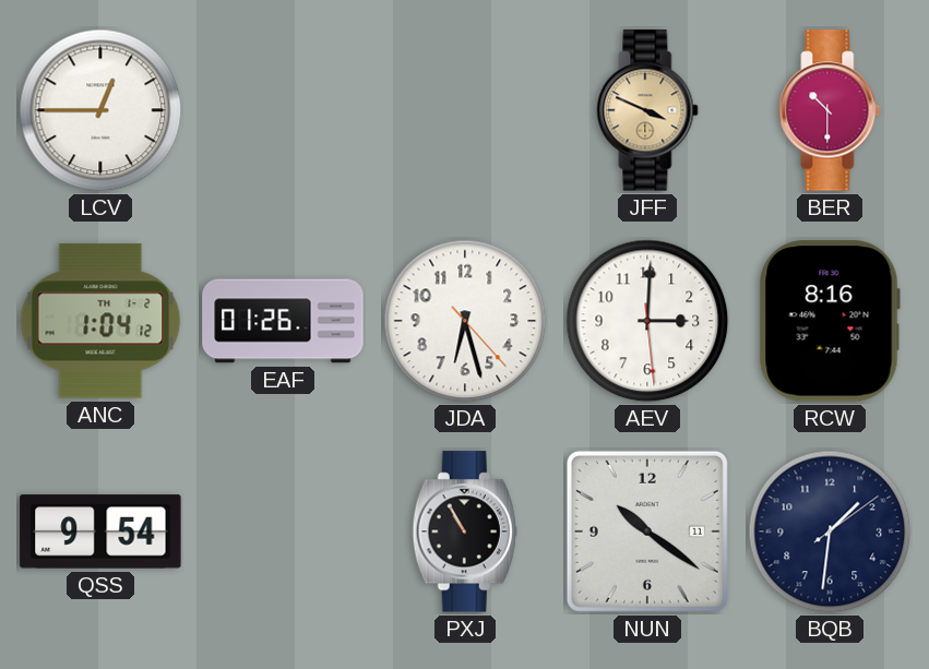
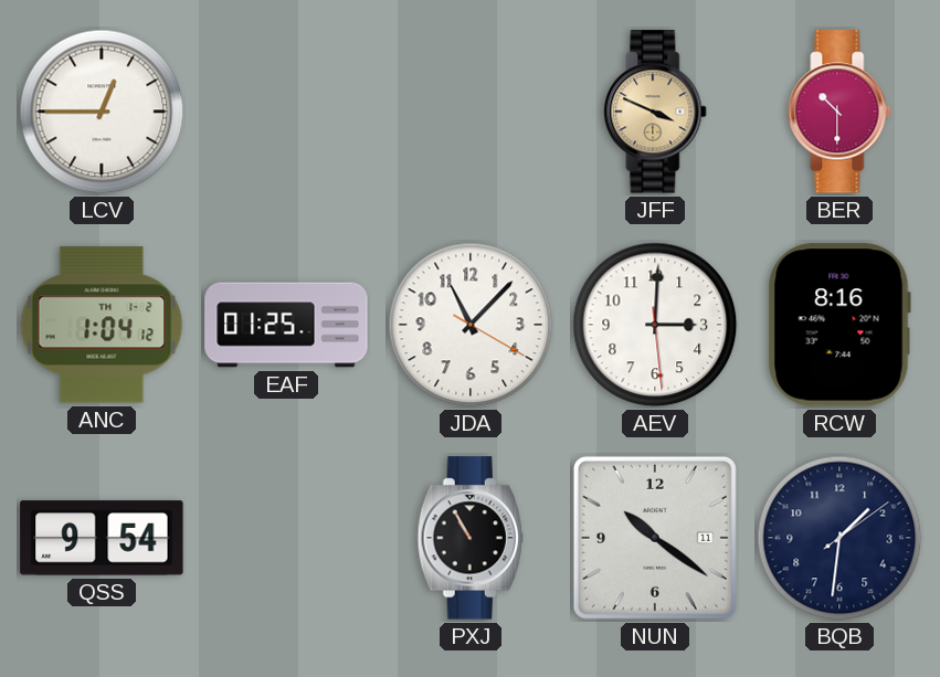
EAF: 01:26 -> 01:25 (286, 325)
JDA: 6:27 -> 11:07 (471, 325)
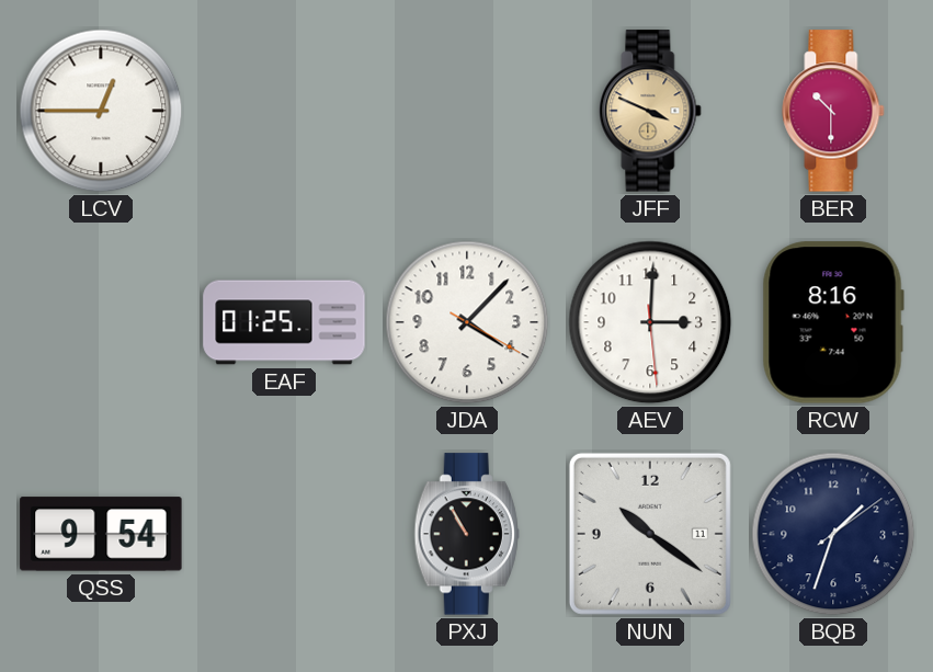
ANC: 1:04 -> none (102, 325)
JDA: 11:07 -> 4:07 (467, 322)
BQB: 1:31 -> 1:33 (833, 534)
